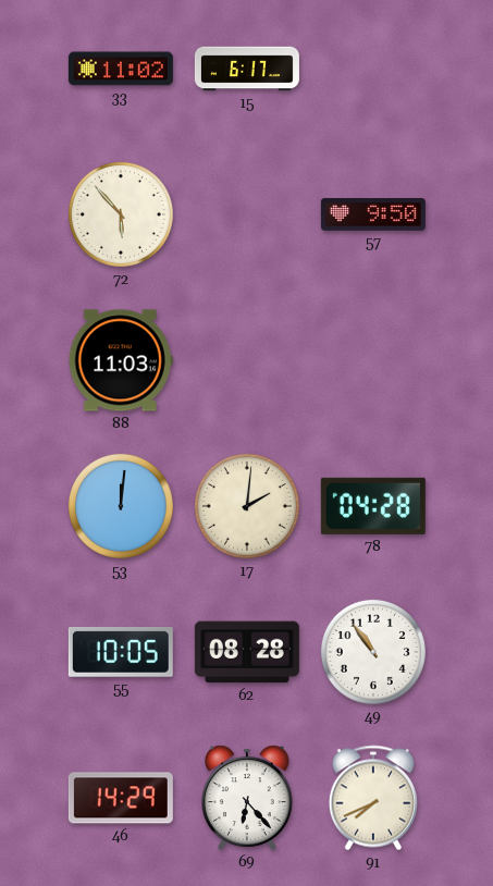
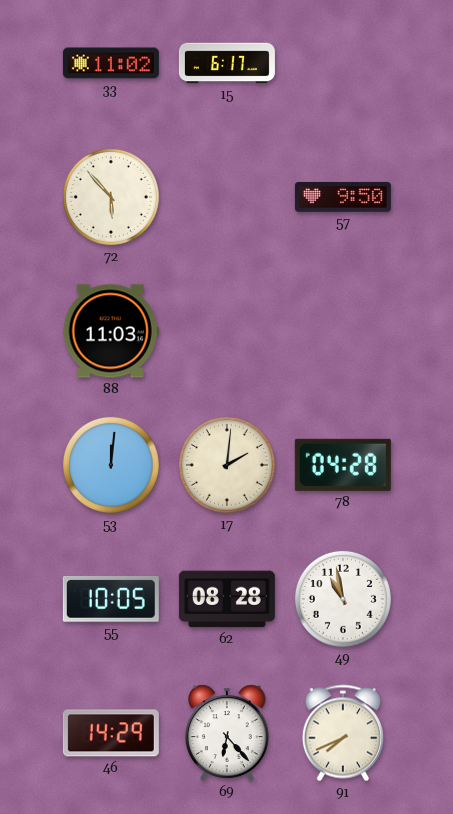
49: 10:54 -> 10:58 (343, 599)
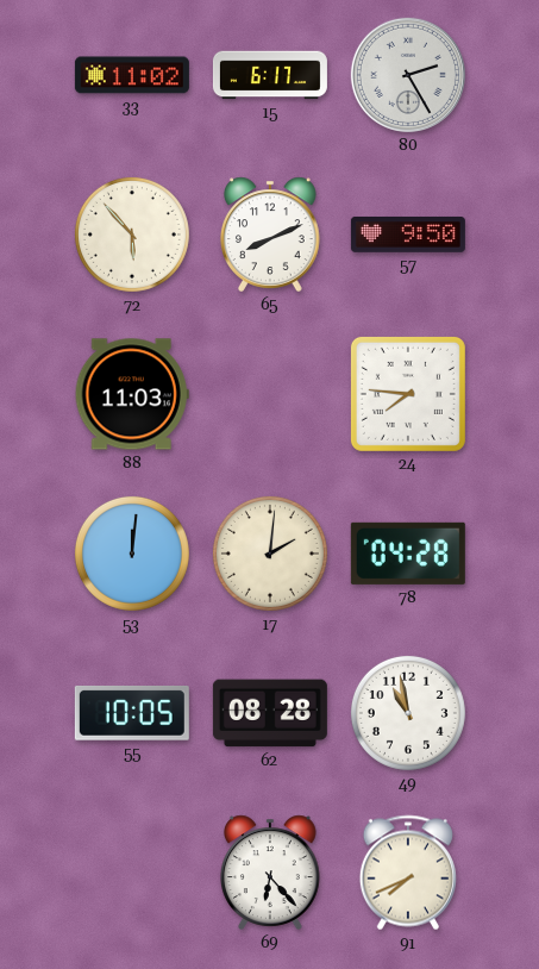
80: none -> 2:25 (408, 75)
65: none -> 8:11 (271, 235)
24: none -> 7:46 (408, 394)
46: 14:29 -> none (111, 733)
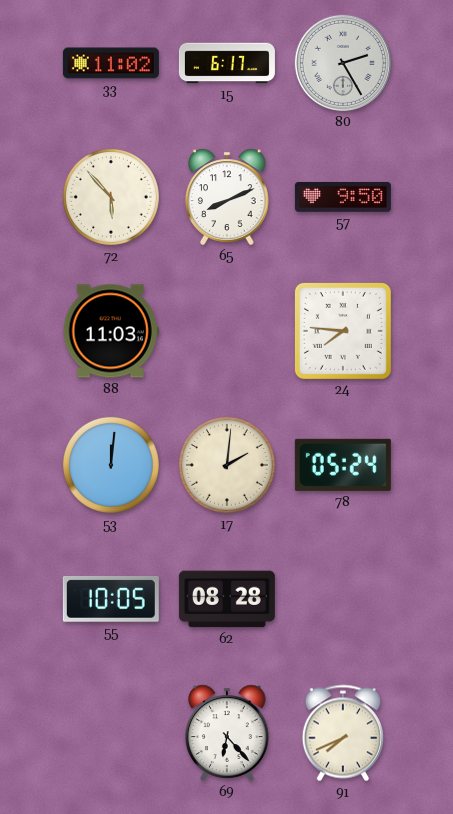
78: 04:28 -> 05:24 (343, 465)
49: 10:58 -> none (408, 713)
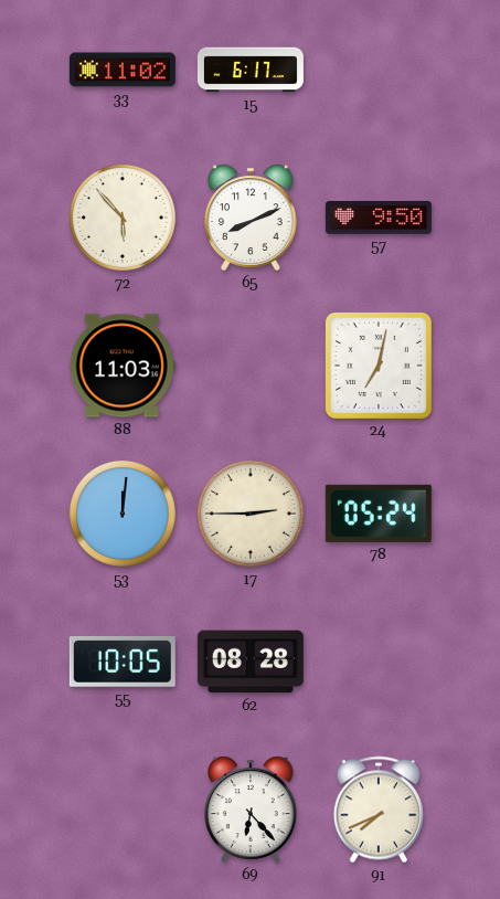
80: 2:25 -> none (343, 63)
24: 7:46 -> 7:02 (379, 366)
17: 2:01 -> 2:45 (251, 514)
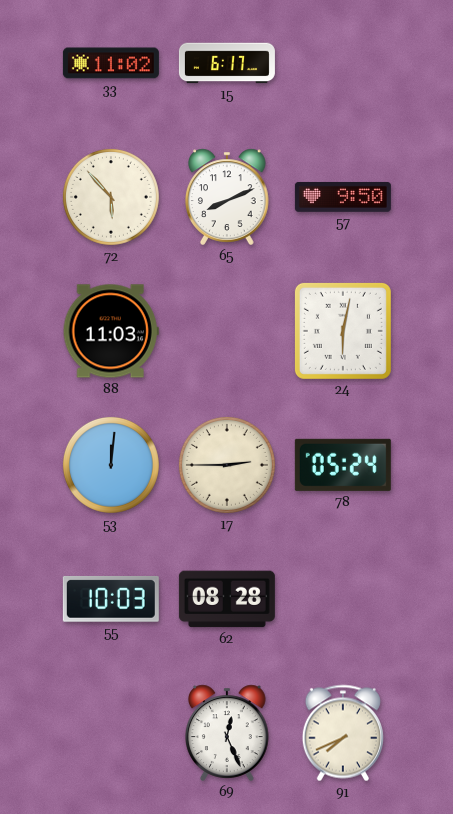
24: 7:02 -> 6:02 (343, 331)
55: 10:05 -> 10:03 (111, 599)
69: 6:23 -> 12:26 (228, 733)
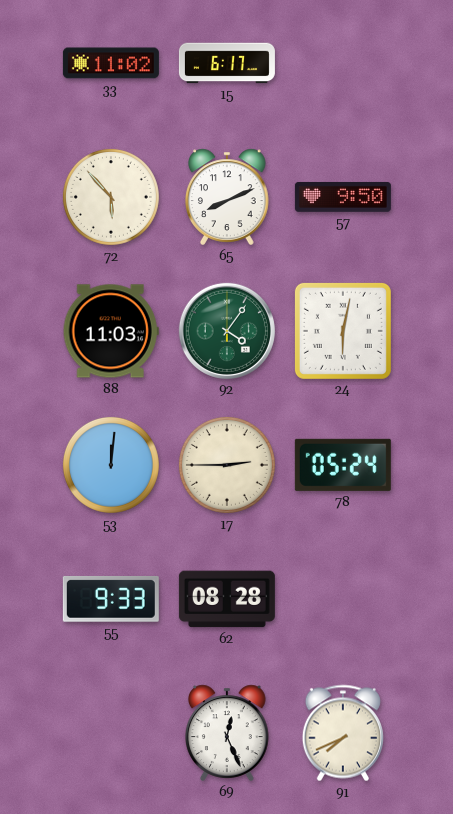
92: none -> 4:06 (227, 331)
55: 10:03 -> 9:33 (111, 599)
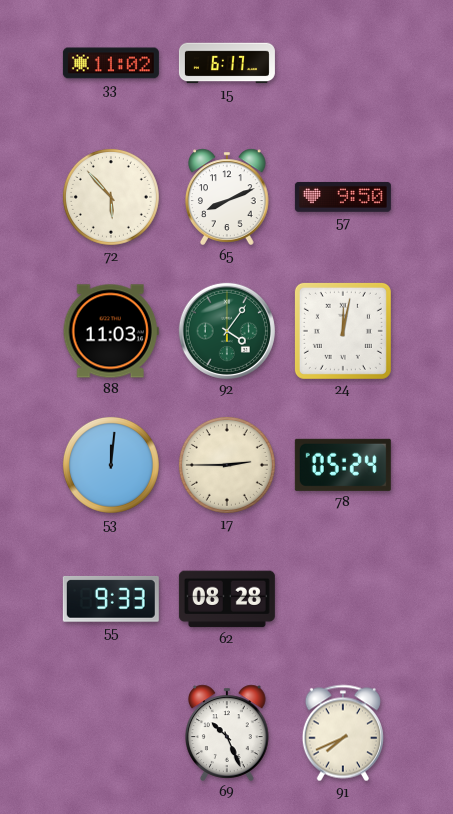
24: 6:02 -> 12:02 (343, 331)
69: 12:26 -> 10:26 (228, 733)
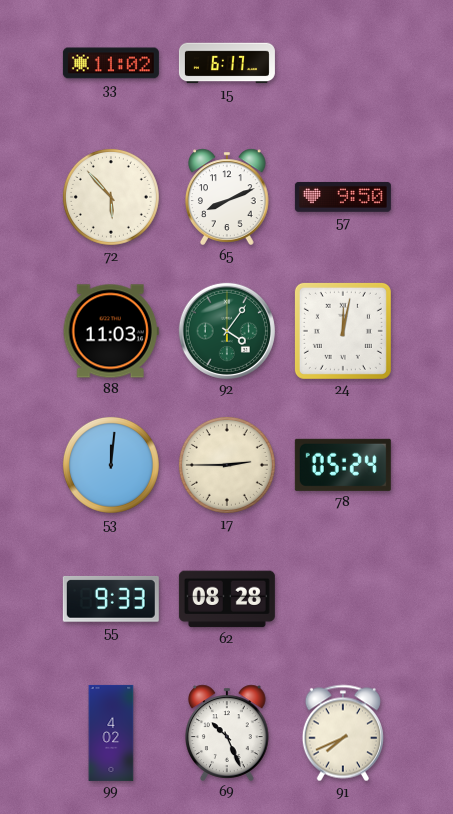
99: none -> 4:02 (111, 733)
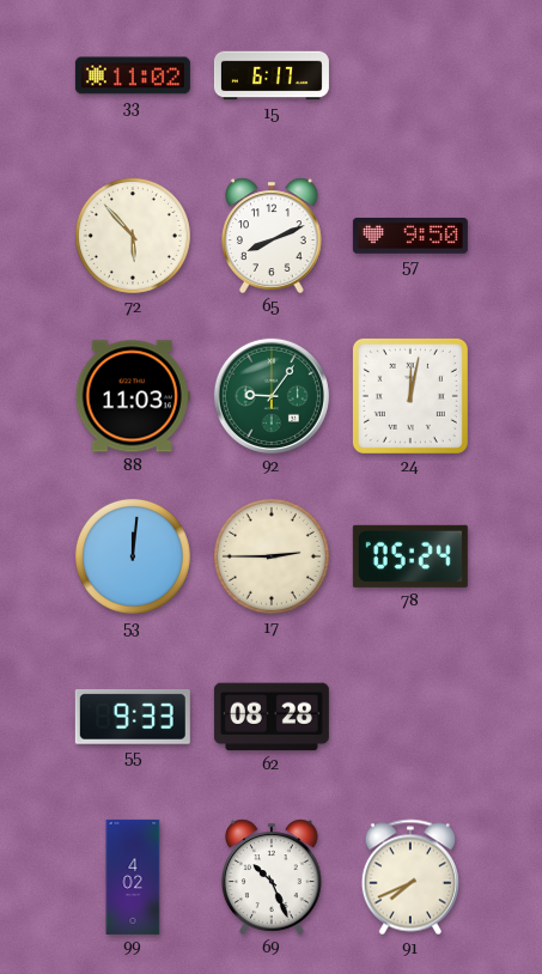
92: 4:06 -> 9:06 (272, 396)
